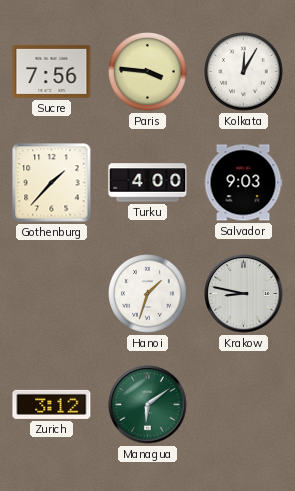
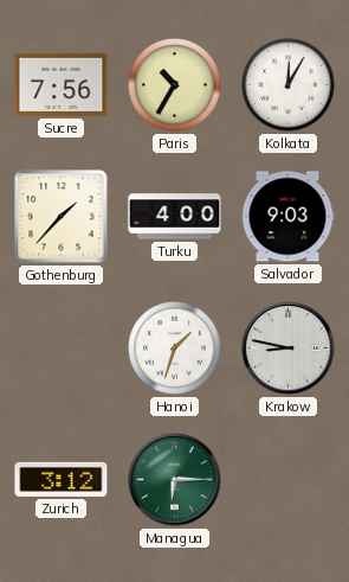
Paris: 3:46 -> 10:35 (175, 85)
Managua: 6:09 -> 6:15 (175, 480)
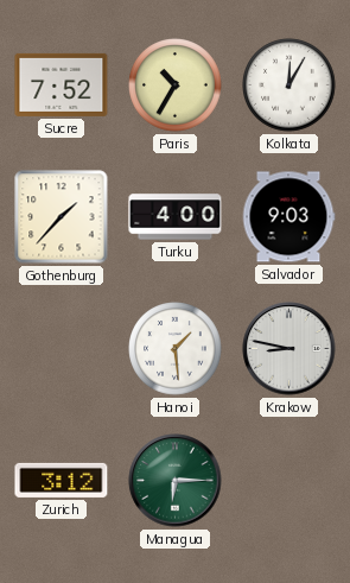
Sucre: 7:56 -> 7:52 (62, 84)
Hanoi: 1:33 -> 1:29 (176, 349)
